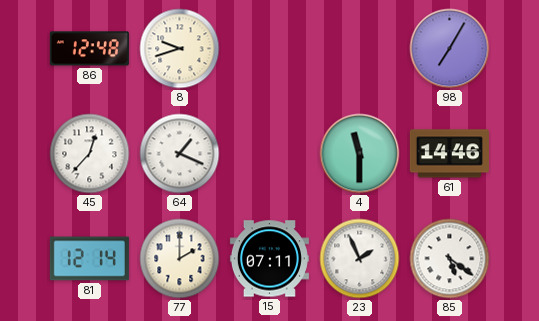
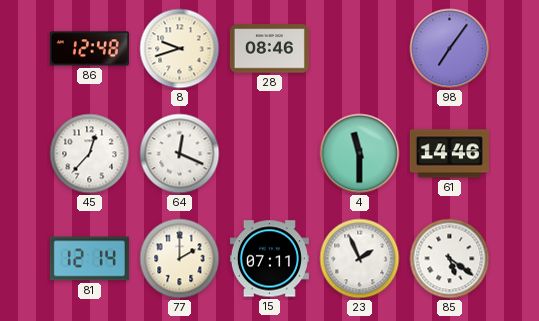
28: none -> 08:46 (269, 49)
98: 7:05 -> 7:06 (450, 49)
64: 1:19 -> 12:19 (180, 154)
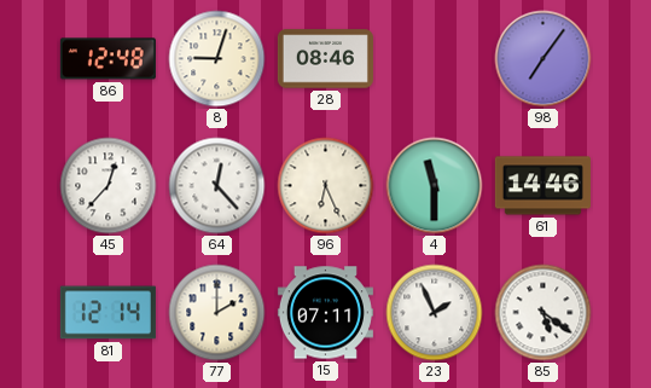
8: 9:42 -> 9:03 (217, 59)
64: 12:19 -> 12:23 (217, 186)
96: none -> 6:26 (326, 186)
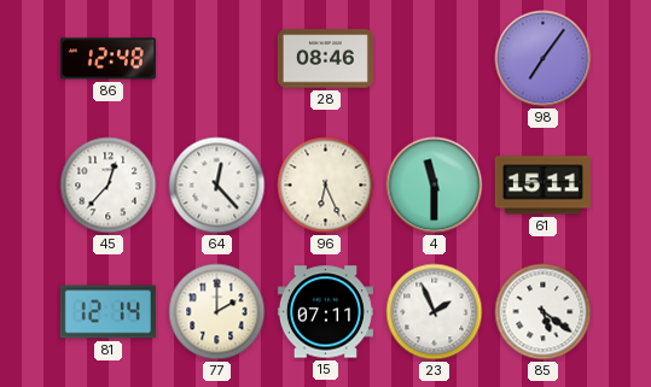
8: 9:03 -> none (217, 59)
61: 14:46 -> 15:11 (542, 186)
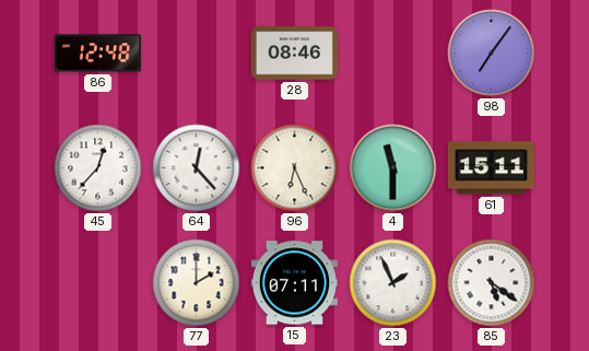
81: 12:14 -> none (107, 312)
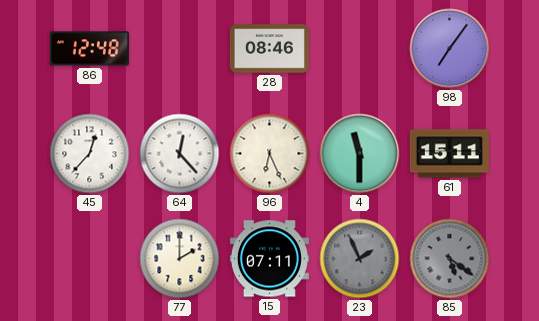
23 dial: white -> grey (360, 259)
85 dial: white -> grey (450, 259)
